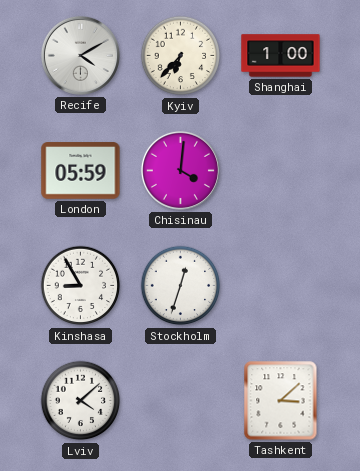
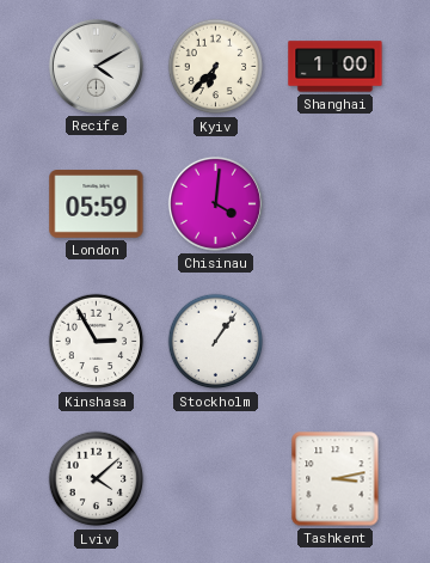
Kinshasa: 8:55 -> 2:55 (97, 342)
Stockholm: 12:33 -> 1:06 (216, 342)
Tashkent: 3:08 -> 3:13 (336, 479)
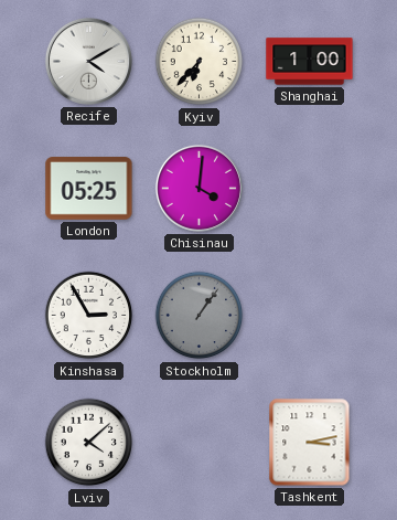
London: 05:59 -> 05:25 (89, 189)
Stockholm dial: white -> grey (200, 316)
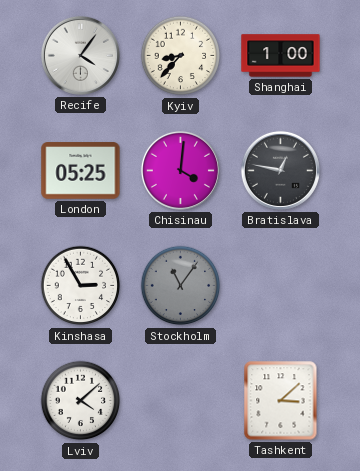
Recife: 4:10 -> 4:06 (80, 55)
Kyiv: 6:37 -> 8:37 (181, 56)
Bratislava: none -> 12:47 (280, 170)
Stockholm: 1:06 -> 11:06 (181, 286)
Tashkent: 3:13 -> 3:08 (281, 401)
